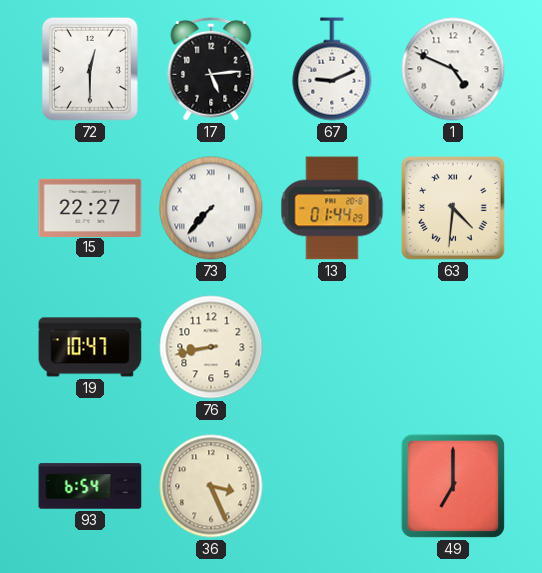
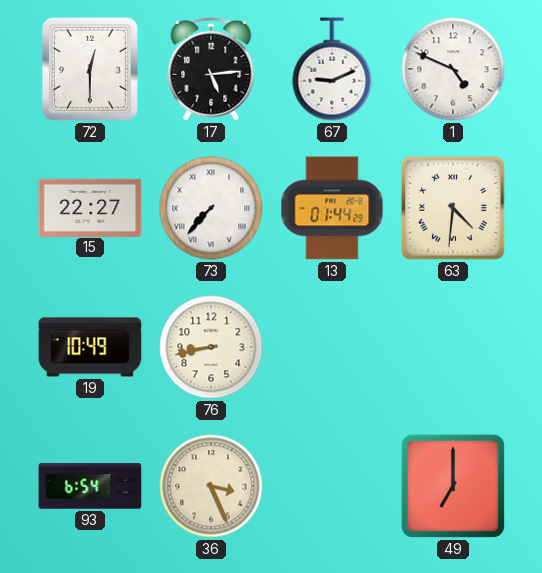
19: 10:47 -> 10:49 (90, 347)
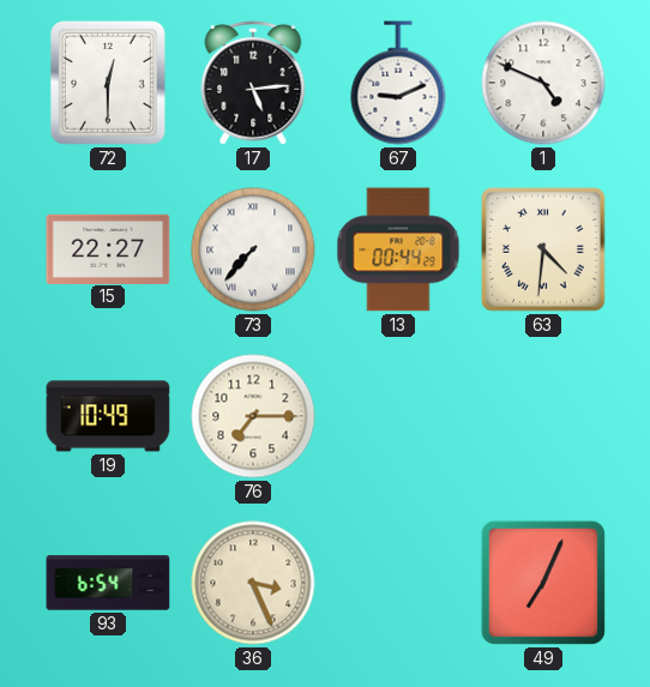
13: 01:44 -> 00:44 (398, 249)
76: 8:43 -> 7:15 (253, 416)
49: 7:00 -> 7:04 (543, 583)
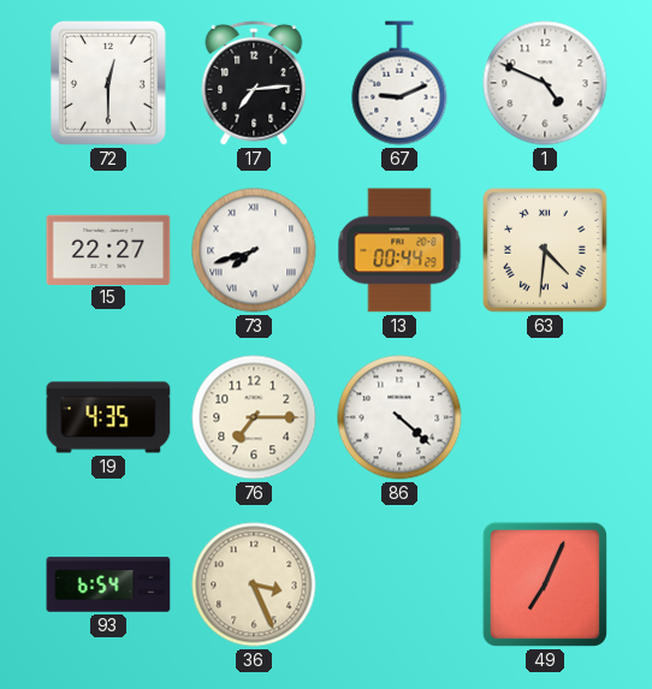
17: 5:14 -> 7:14 (254, 83)
73: 7:37 -> 7:42 (254, 250)
19: 10:49 -> 4:35 (108, 417)
86: none -> 4:22 (399, 417)
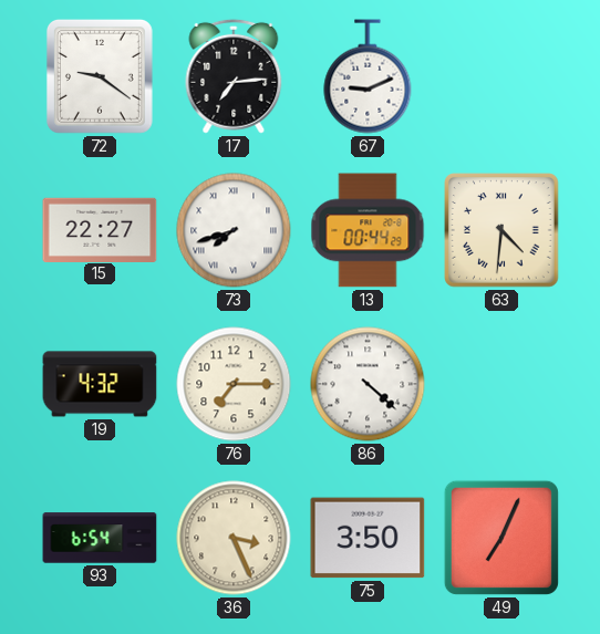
72: 12:30 -> 9:21 (100, 76)
1: 4:49 -> none (545, 83)
19: 4:35 -> 4:32 (100, 384)
75: none -> 3:50 (368, 538)
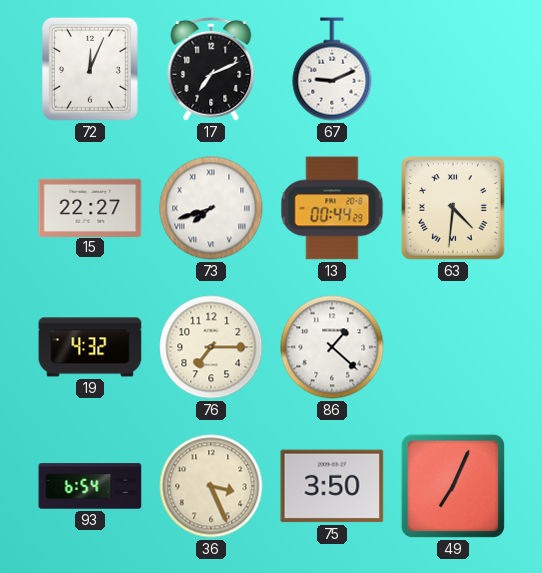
72: 9:21 -> 12:04 (90, 69)
17: 7:14 -> 7:11 (211, 69)
86: 4:22 -> 1:22 (332, 347)
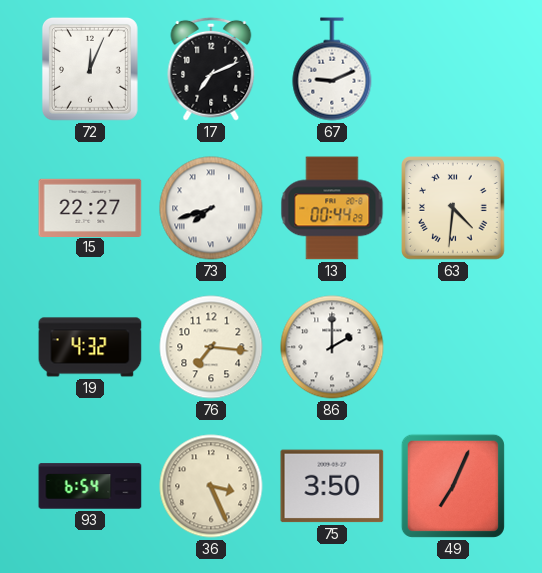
76: 7:15 -> 7:16 (211, 347)
86: 1:22 -> 2:00 (332, 347)
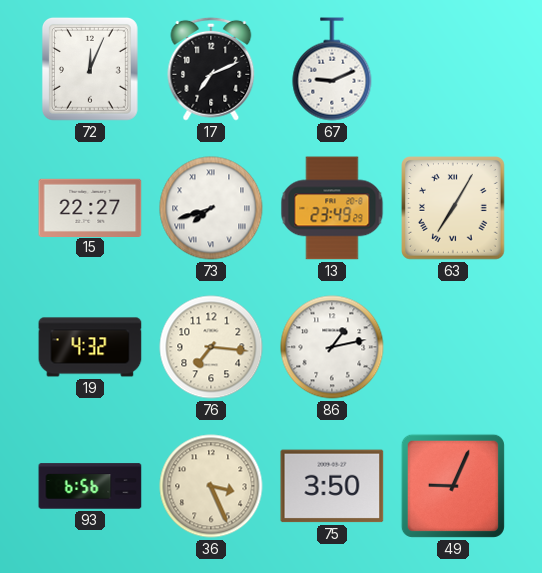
13: 00:44 -> 23:49 (332, 208)
63: 4:31 -> 7:05 (454, 209)
86: 2:00 -> 1:13 (332, 347)
93: 6:54 -> 6:56 (90, 486)
49: 7:04 -> 9:04 (453, 486)
